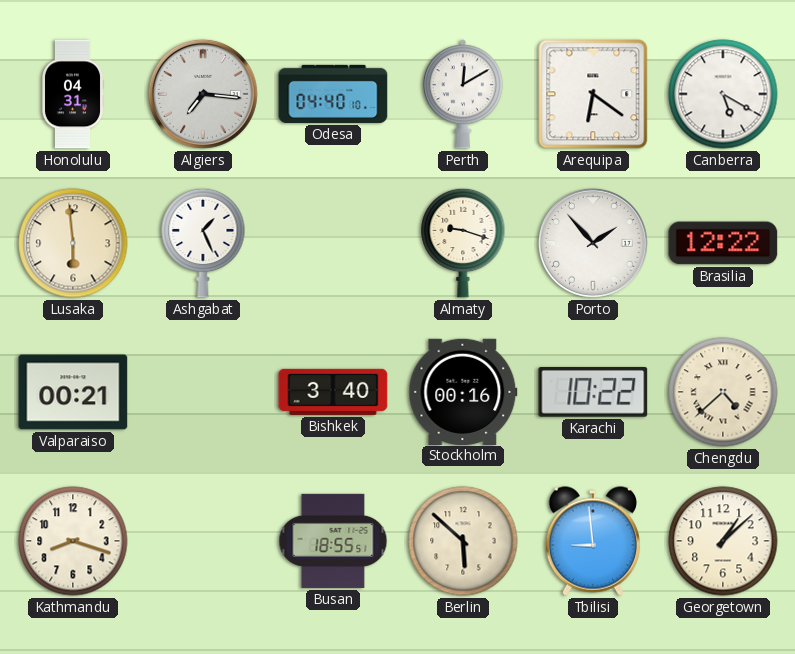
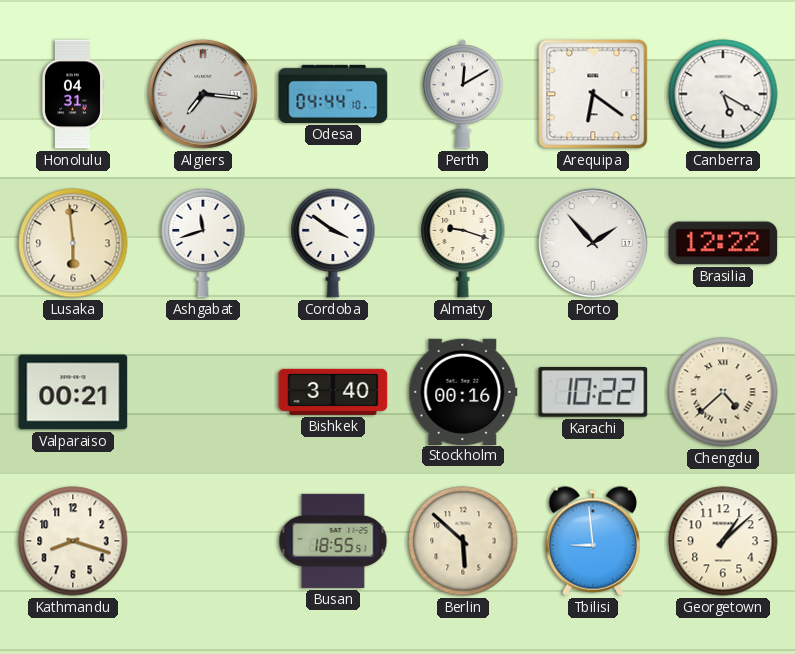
Odesa: 04:40 -> 04:44 (333, 94)
Ashgabat: 1:26 -> 11:42 (203, 243)
Cordoba: none -> 3:51 (333, 243)
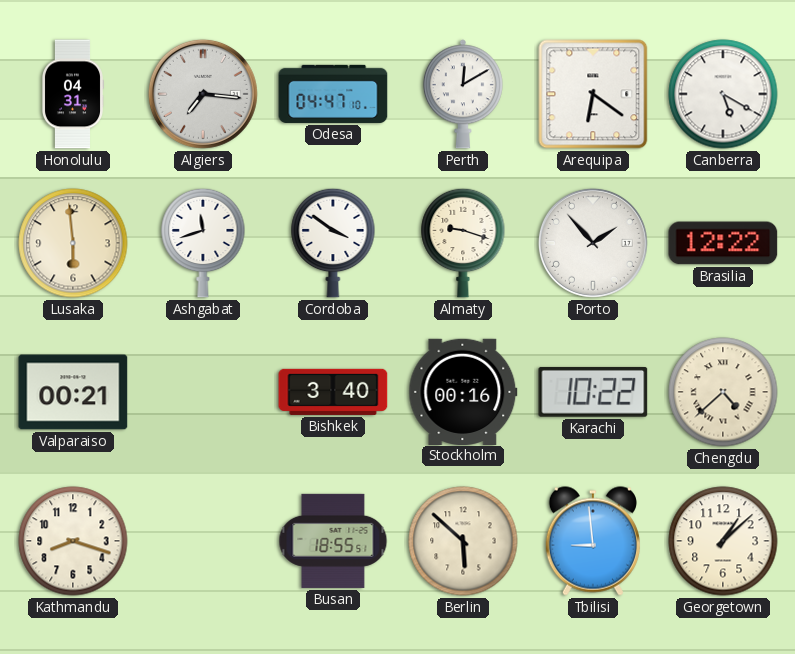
Odesa: 04:44 -> 04:47 (333, 94)
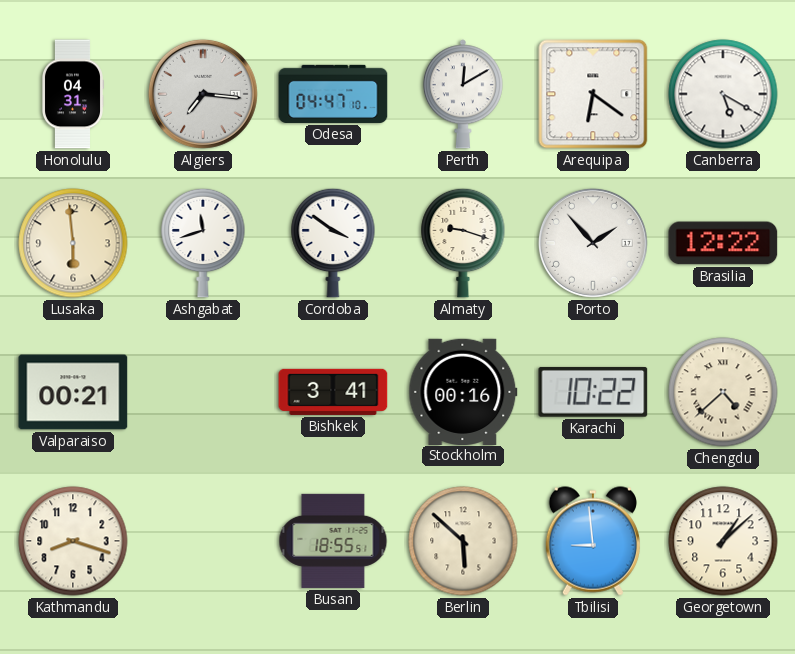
Bishkek: 3:40 -> 3:41 (333, 392)
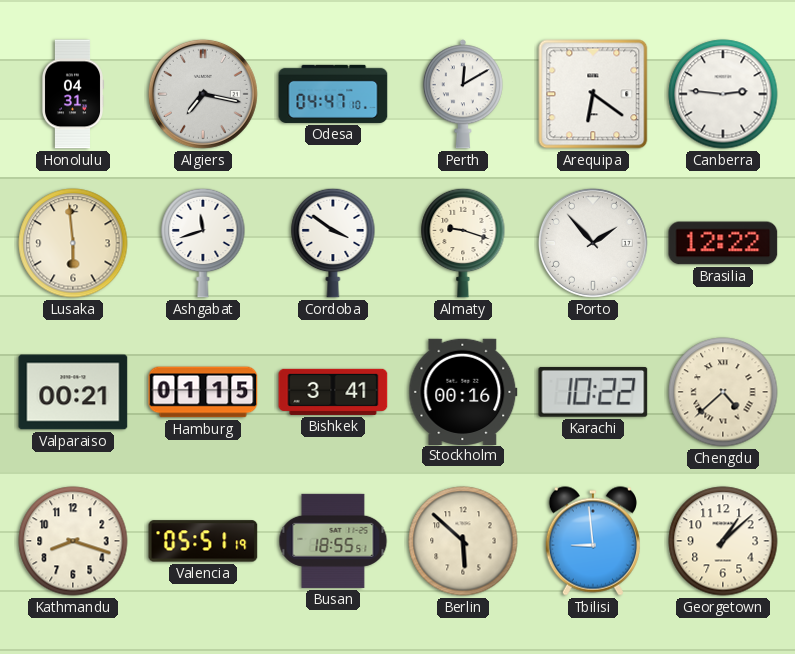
Algiers: 7:16 -> 7:17 (203, 94)
Canberra: 5:20 -> 2:46 (723, 94)
Hamburg: none -> 01:15 (203, 392)
Valencia: none -> 05:51 (203, 541)
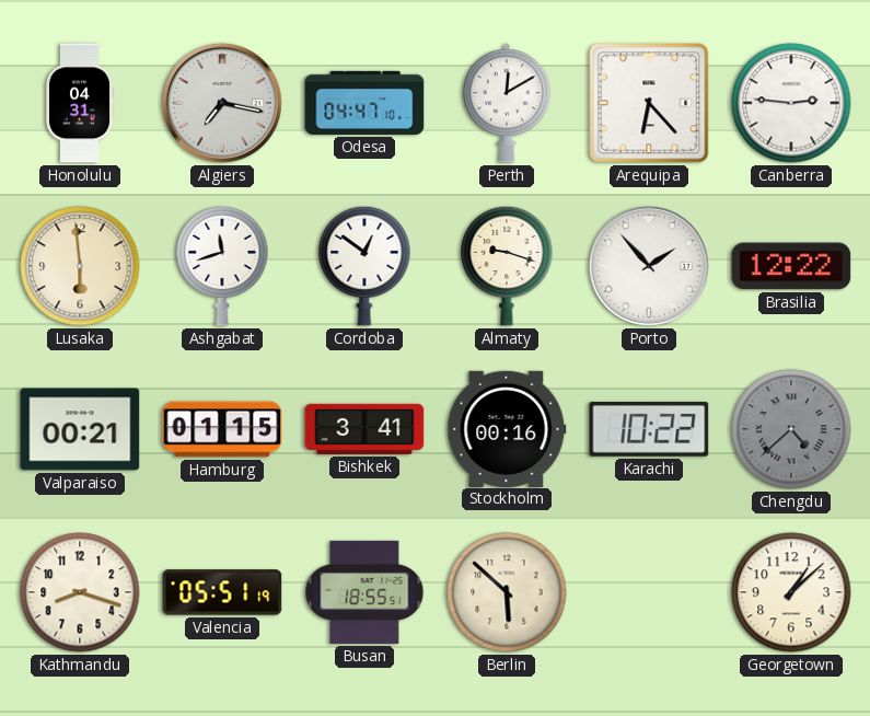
Arequipa: 6:21 -> 6:23 (649, 103)
Cordoba: 3:51 -> 12:51 (364, 266)
Chengdu dial: cream -> grey (791, 429)
Tbilisi: 8:59 -> none (593, 541)
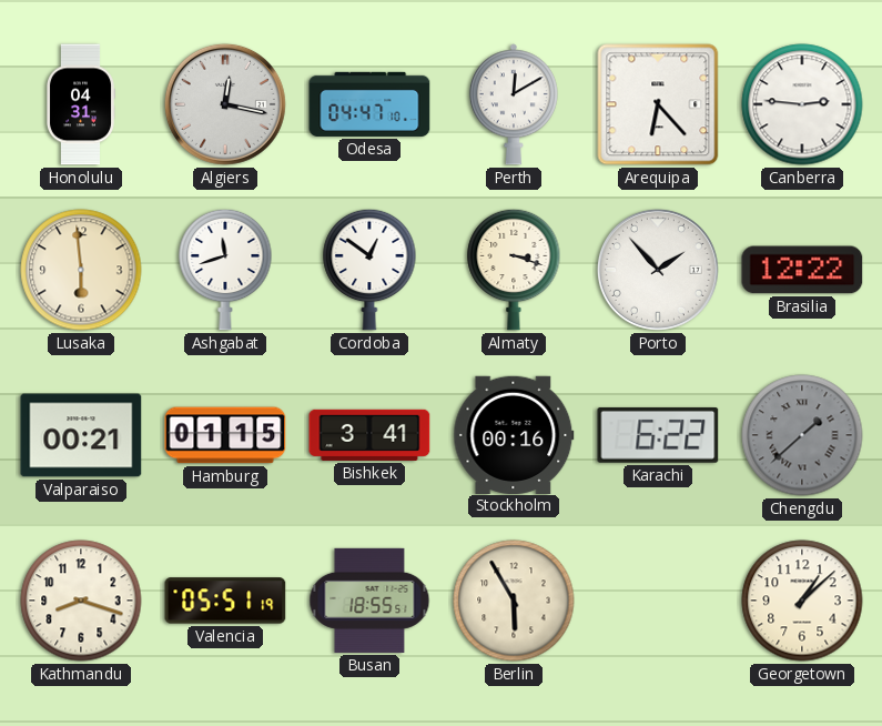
Algiers: 7:17 -> 12:17 (225, 104)
Almaty: 9:18 -> 3:18 (514, 270)
Karachi: 10:22 -> 6:22 (658, 435)
Chengdu: 4:38 -> 1:38 (802, 435)
Berlin: 5:52 -> 5:55 (514, 601)
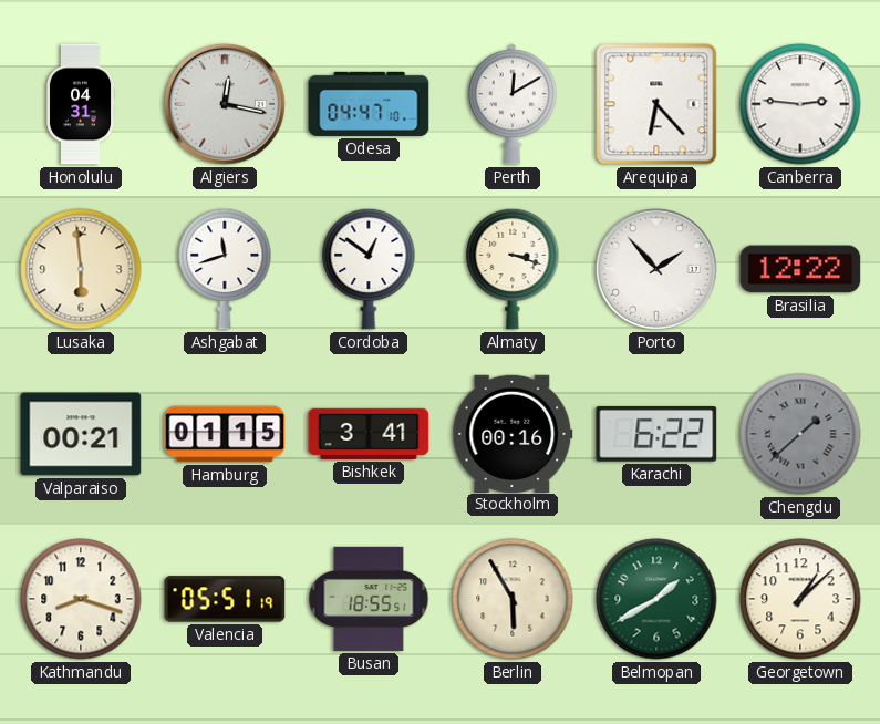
Belmopan: none -> 1:40 (656, 599)
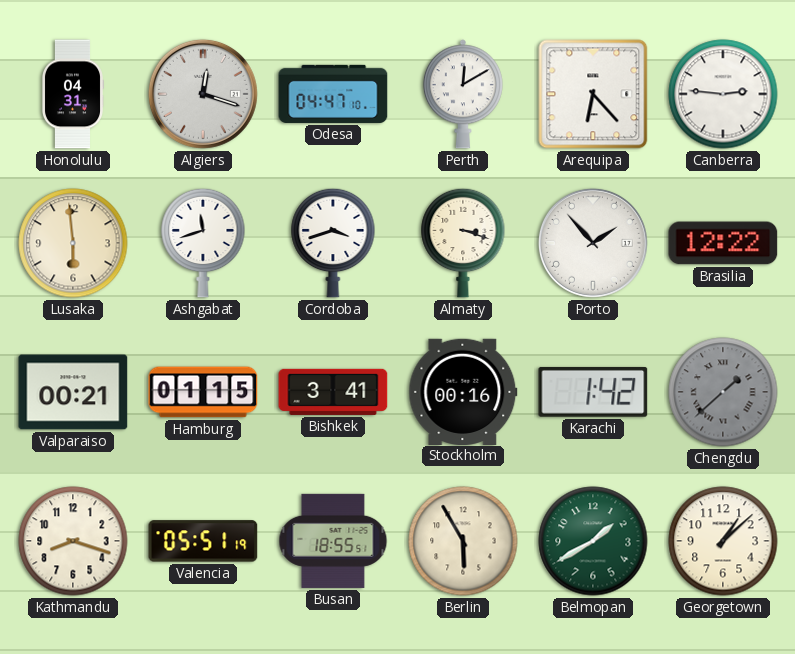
Algiers: 12:17 -> 12:18 (203, 94)
Cordoba: 12:51 -> 3:42 (333, 243)
Karachi: 6:22 -> 1:42 (593, 392)
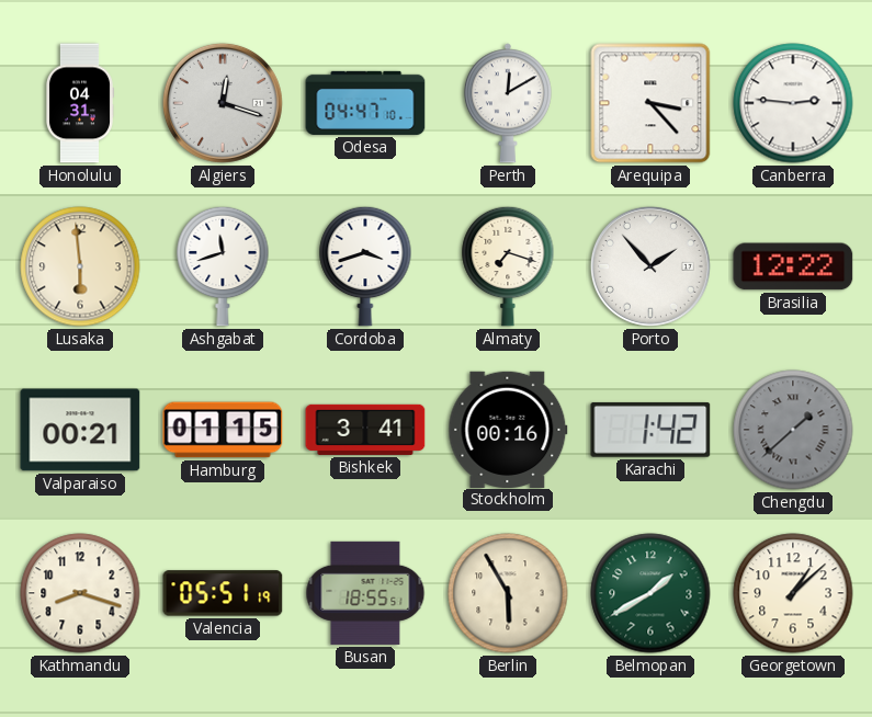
Arequipa: 6:23 -> 3:23 (650, 103)
Almaty: 3:18 -> 7:18 (508, 266)
